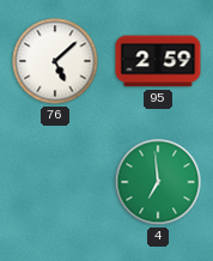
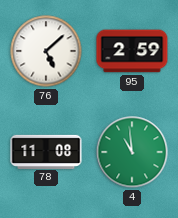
78: none -> 11:08 (46, 151)
4: 6:59 -> 10:59 (132, 152)
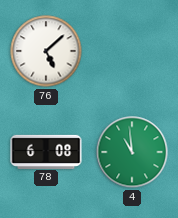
95: 2:59 -> none (132, 51)
78: 11:08 -> 6:08 (46, 151)
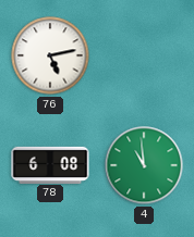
76: 5:08 -> 5:13 (50, 55)
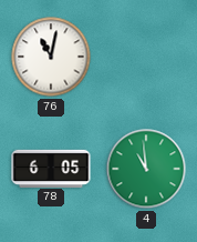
76: 5:13 -> 11:02 (51, 57)
78: 6:08 -> 6:05 (51, 168)
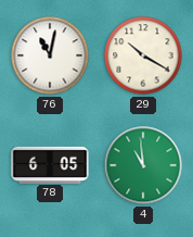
29: none -> 10:20 (143, 55)
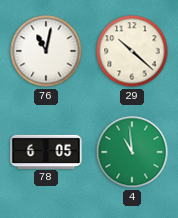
29: 10:20 -> 10:22 (132, 51)
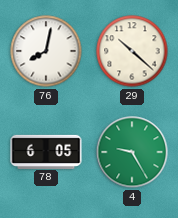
76: 11:02 -> 8:02 (46, 51)
4: 10:59 -> 9:25 (132, 152)
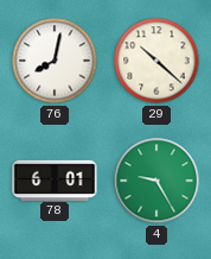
78: 6:05 -> 6:01 (55, 179)
